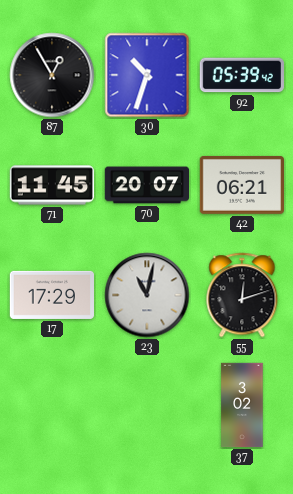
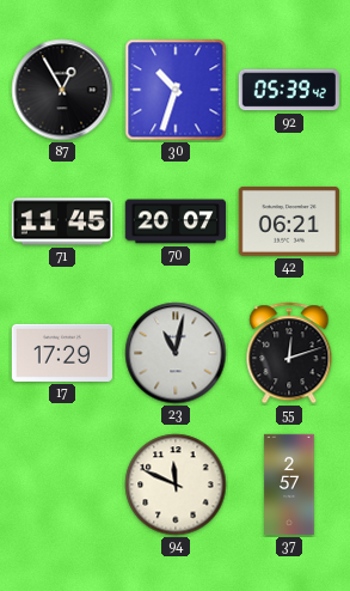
94: none -> 11:49 (176, 485)
37: 3:02 -> 2:57 (289, 485)
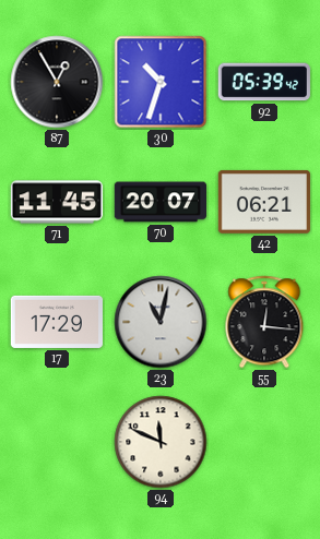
55: 12:12 -> 12:16 (264, 322)
37: 2:57 -> none (289, 485)
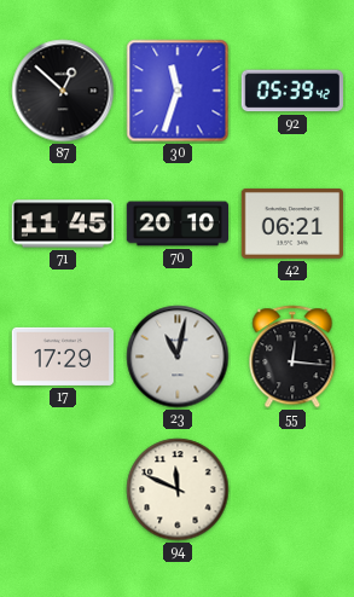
87: 12:55 -> 12:52 (63, 91)
30: 10:33 -> 11:33 (178, 91)
70: 20:07 -> 20:10 (176, 224)
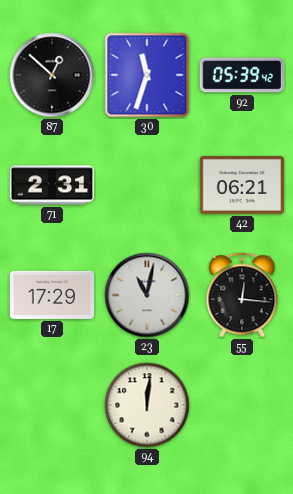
71: 11:45 -> 2:31 (51, 185)
70: 20:10 -> none (176, 224)
94: 11:49 -> 12:01 (147, 405)
